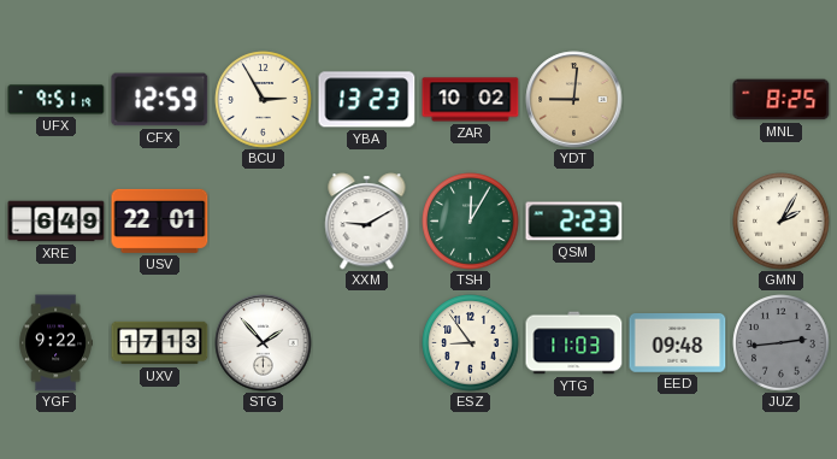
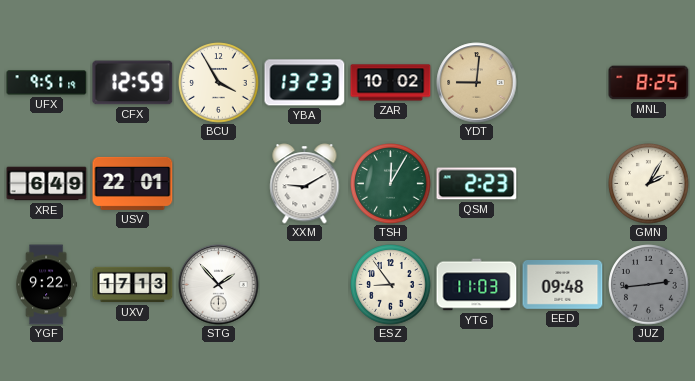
BCU: 2:55 -> 3:55 (219, 83)
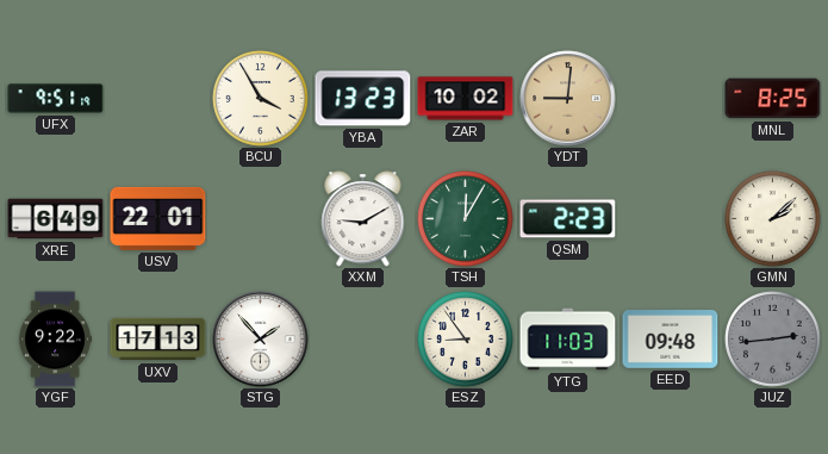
CFX: 12:59 -> none (133, 83)
GMN: 2:05 -> 2:08 (773, 219)
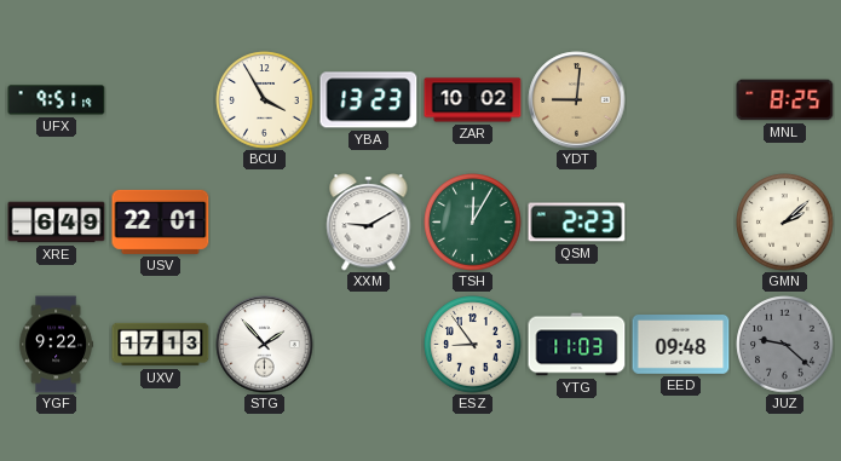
JUZ: 2:44 -> 9:22 (785, 345)
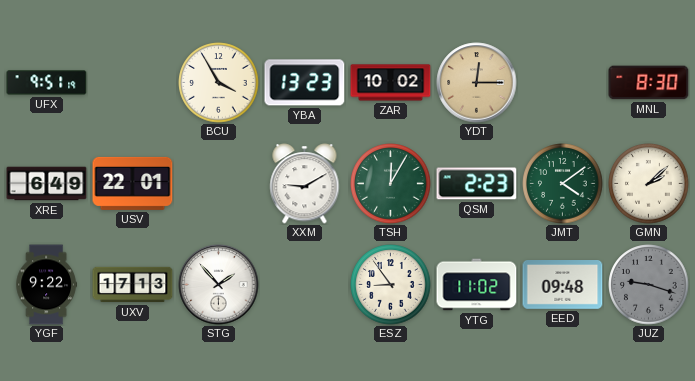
YDT: 9:01 -> 12:15 (477, 83)
MNL: 8:25 -> 8:30 (649, 83)
JMT: none -> 4:09 (563, 184)
YTG: 11:03 -> 11:02 (477, 285)
JUZ: 9:22 -> 9:18 (649, 285)
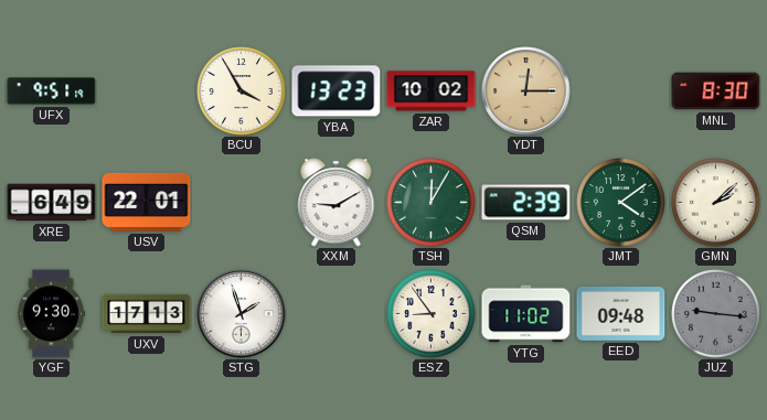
QSM: 2:23 -> 2:39 (526, 203)
YGF: 9:22 -> 9:30 (51, 314)
STG: 1:53 -> 1:57 (242, 314)
JUZ: 9:18 -> 9:16 (716, 314)
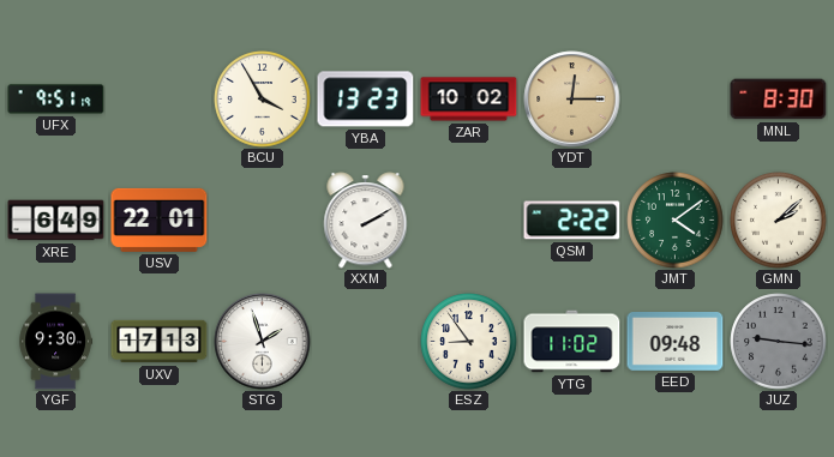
XXM: 9:10 -> 2:10 (366, 221)
TSH: 12:05 -> none (432, 203)
QSM: 2:39 -> 2:22 (572, 221)
